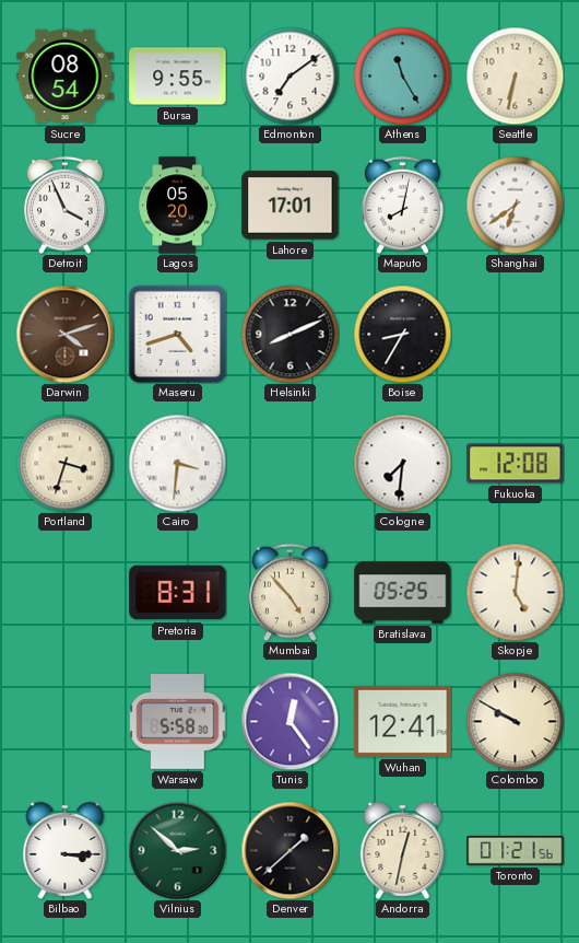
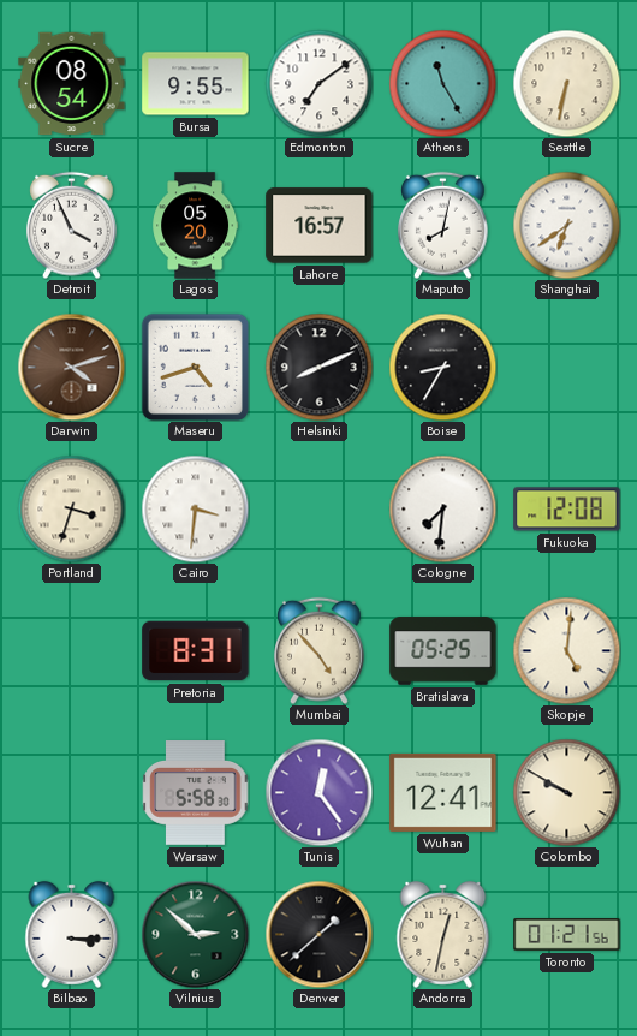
Lahore: 17:01 -> 16:57 (320, 226)
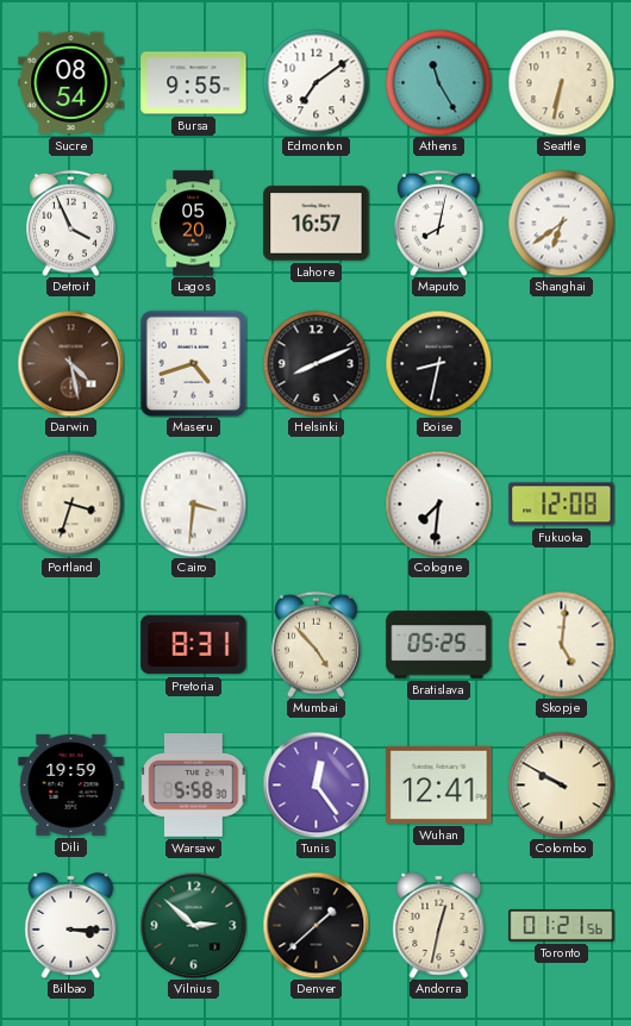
Darwin: 4:12 -> 4:28 (70, 363)
Boise: 8:35 -> 8:32 (438, 363)
Dili: none -> 19:59 (71, 784)
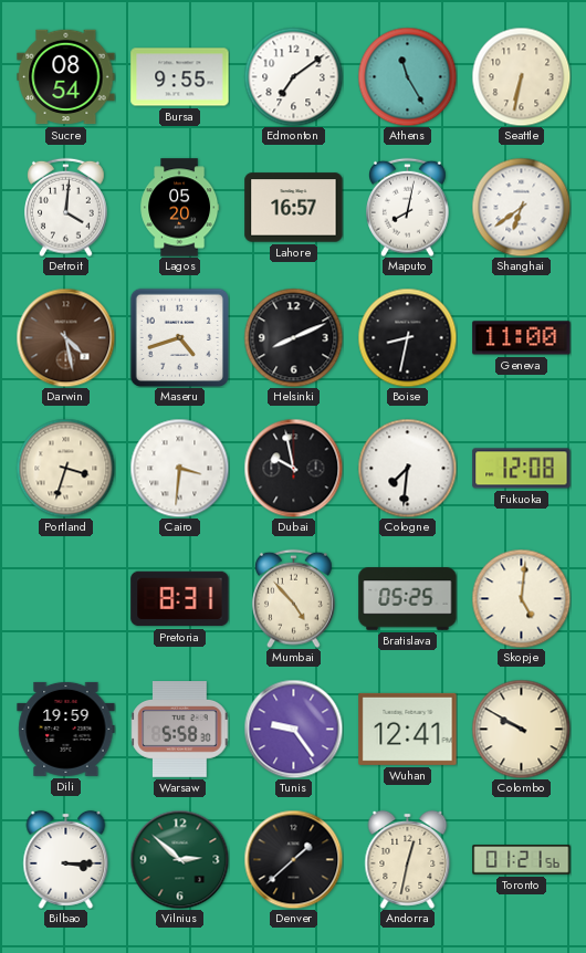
Detroit: 3:56 -> 4:01 (66, 207)
Geneva: none -> 11:00 (522, 338)
Dubai: none -> 9:58 (293, 468)
Tunis: 12:24 -> 9:24 (293, 729)
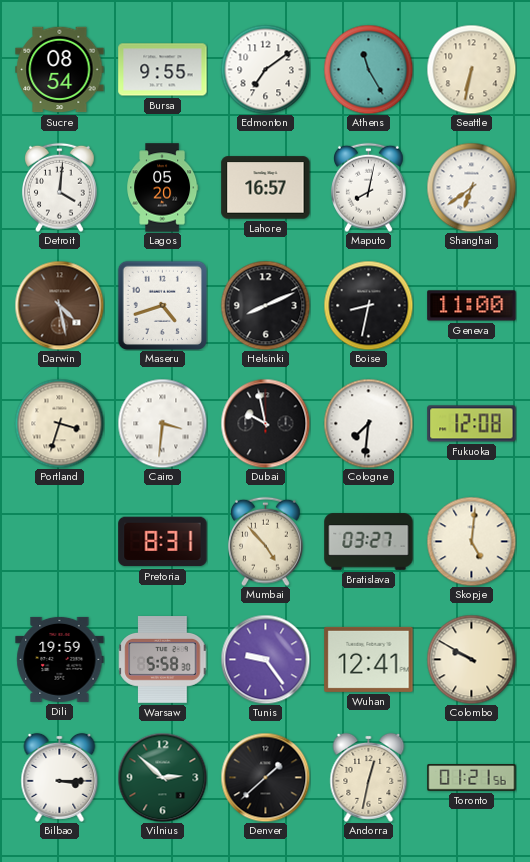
Bratislava: 05:25 -> 03:27 (369, 542)
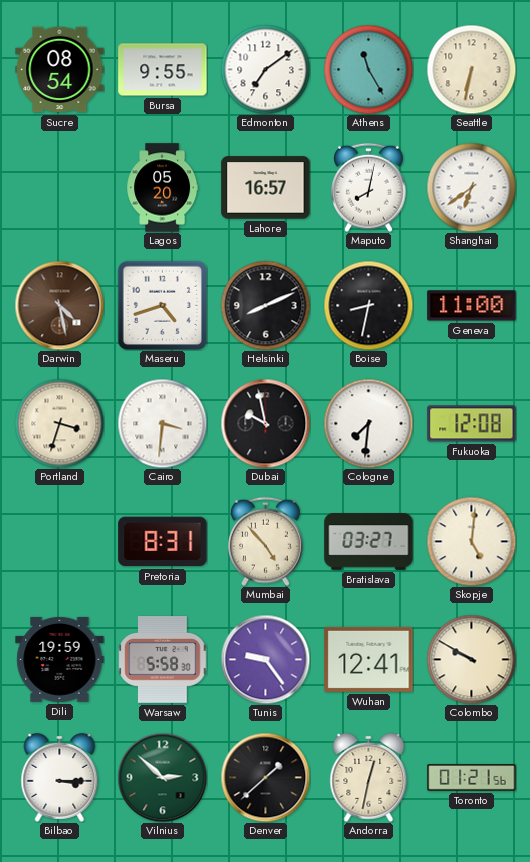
Detroit: 4:01 -> none (60, 187)
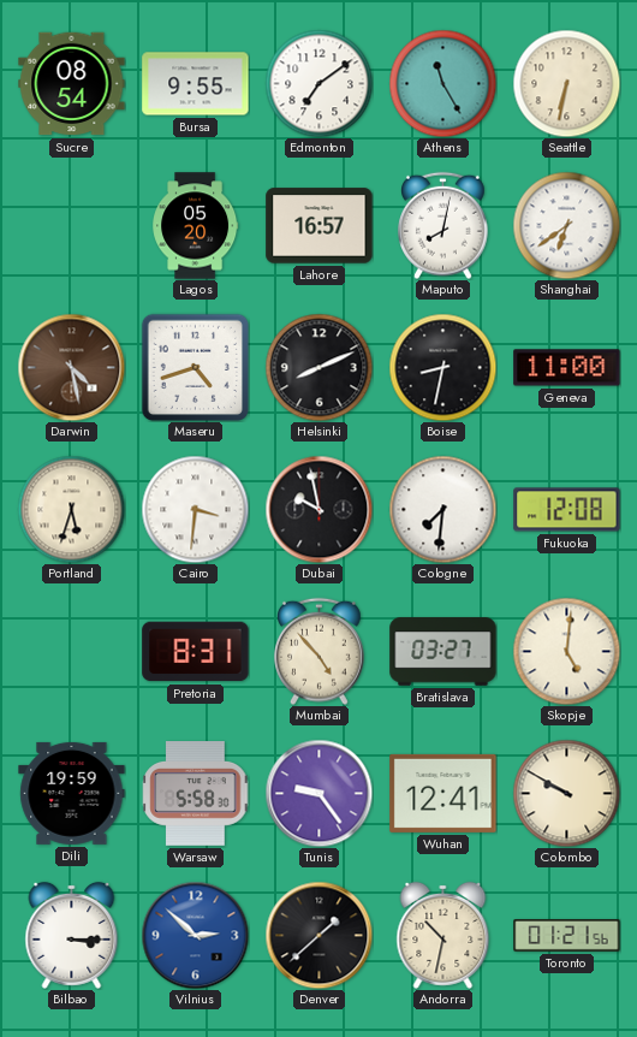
Portland: 3:33 -> 5:33 (71, 509)
Vilnius dial: green -> blue (195, 935)
Andorra: 12:32 -> 10:32 (443, 935)
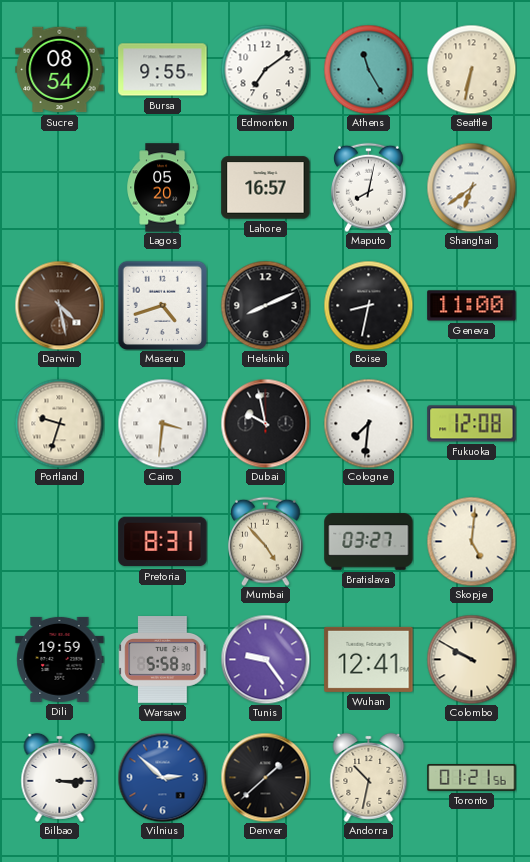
Portland: 5:33 -> 9:33 (59, 423)
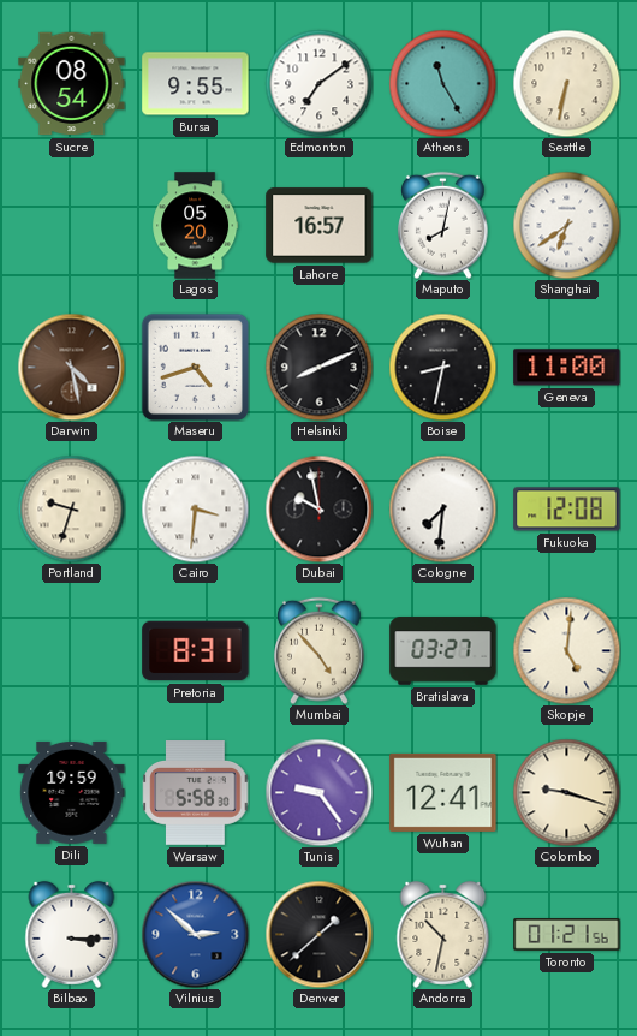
Colombo: 9:50 -> 9:18 (566, 792)
